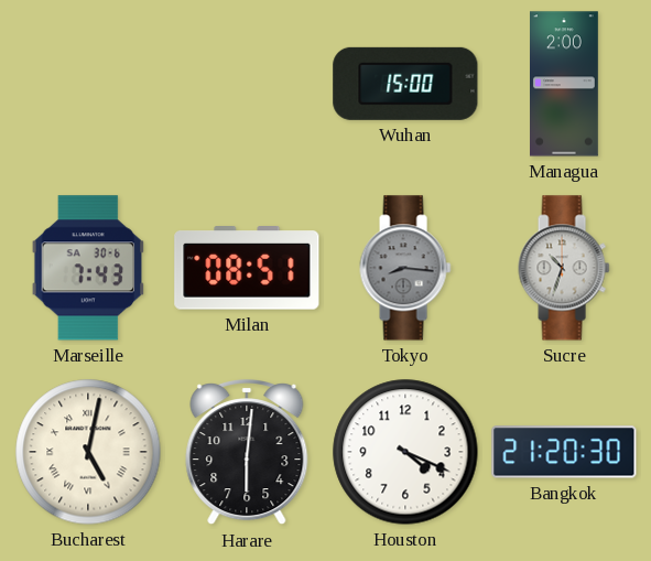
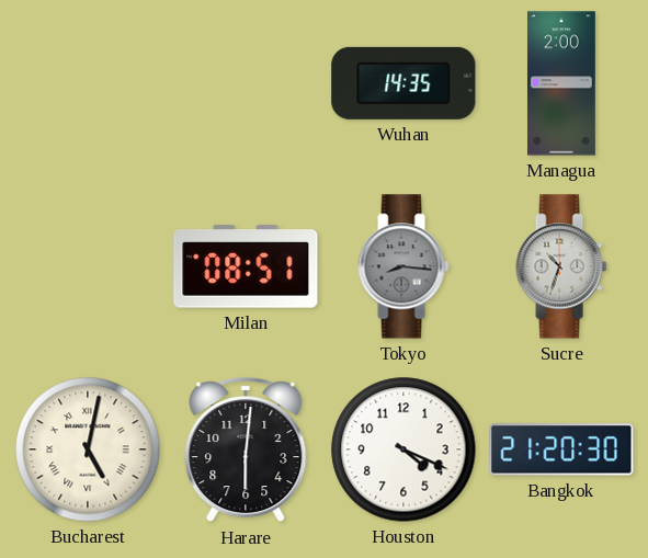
Wuhan: 15:00 -> 14:35 (403, 83)
Marseille: 7:43 -> none (88, 268)
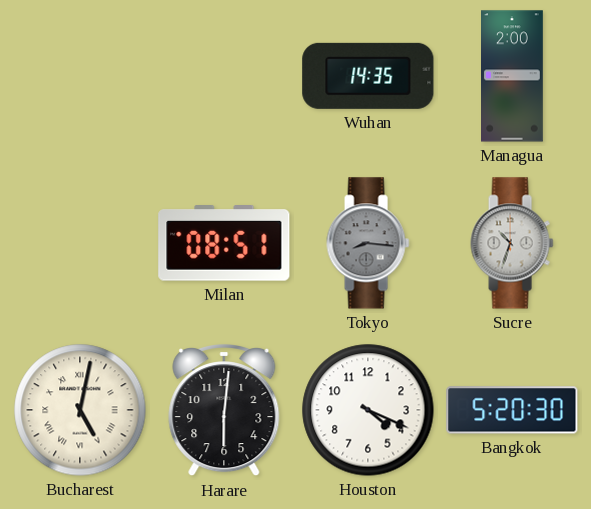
Bangkok: 21:20 -> 5:20 (512, 410)
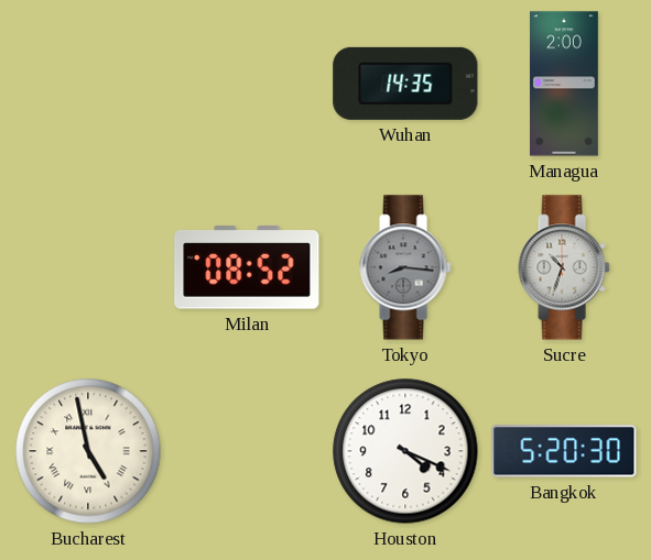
Milan: 08:51 -> 08:52 (247, 268)
Bucharest: 5:02 -> 4:58 (88, 451)
Harare: 6:01 -> none (224, 411)
